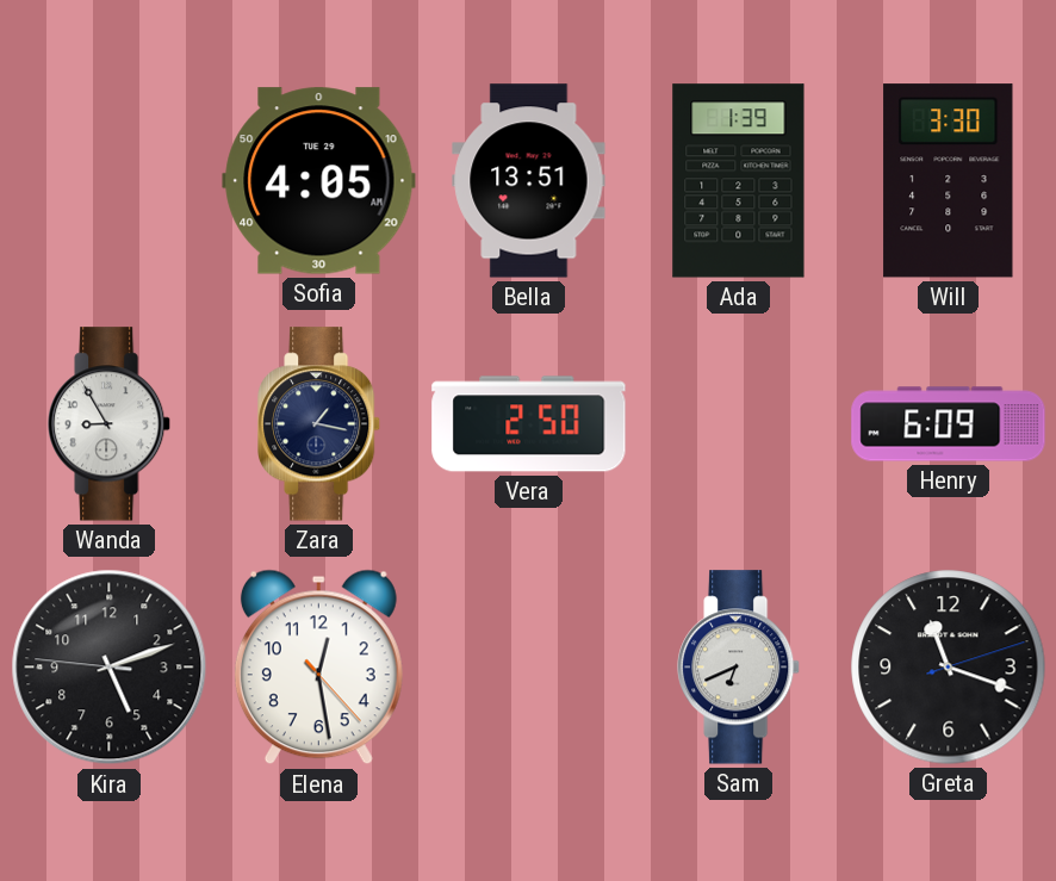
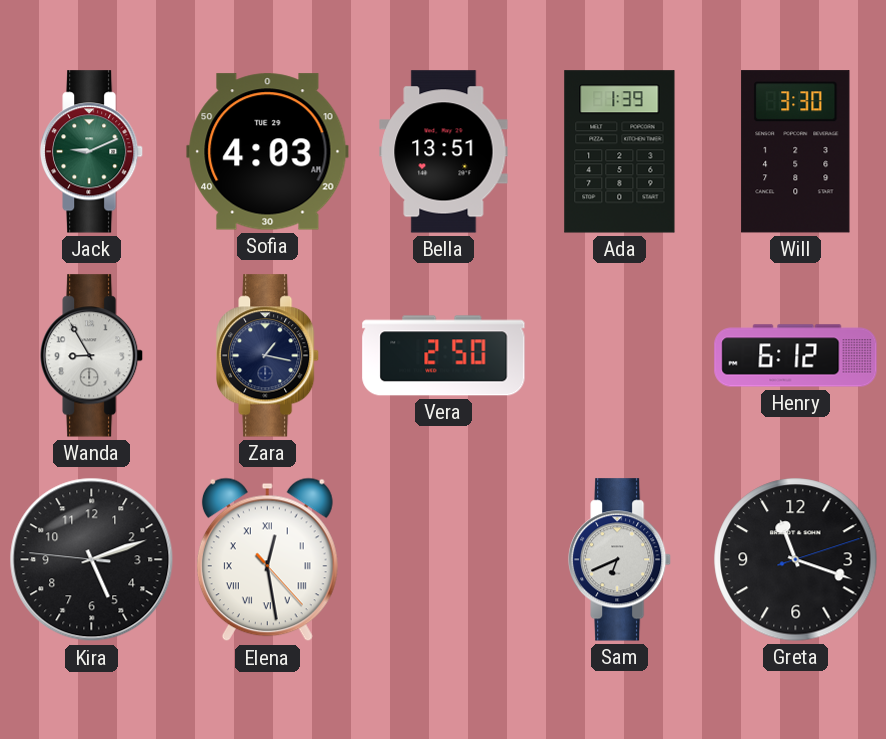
Jack: none -> 9:11 (93, 152)
Sofia: 4:05 -> 4:03 (268, 152)
Henry: 6:09 -> 6:12 (796, 356)
Elena numerals: Arabic -> Roman (267, 560)
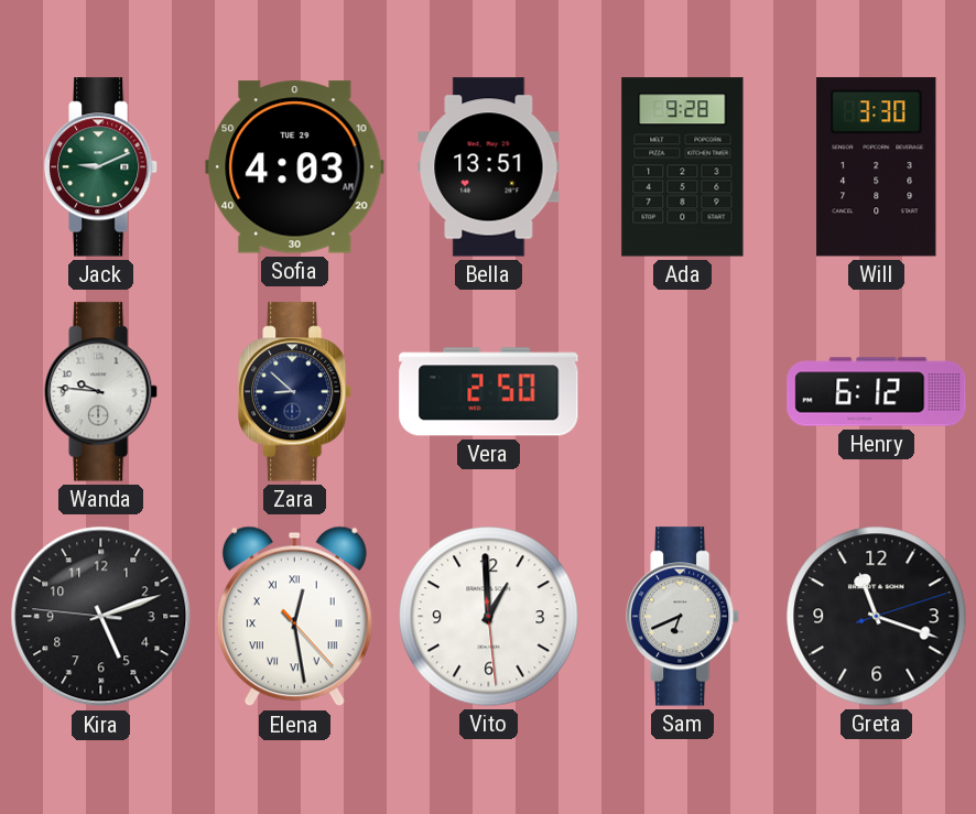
Ada: 1:39 -> 9:28 (683, 167)
Wanda: 8:55 -> 9:46 (102, 392)
Zara: 1:17 -> 8:52 (296, 392)
Vito: none -> 12:59 (489, 617)
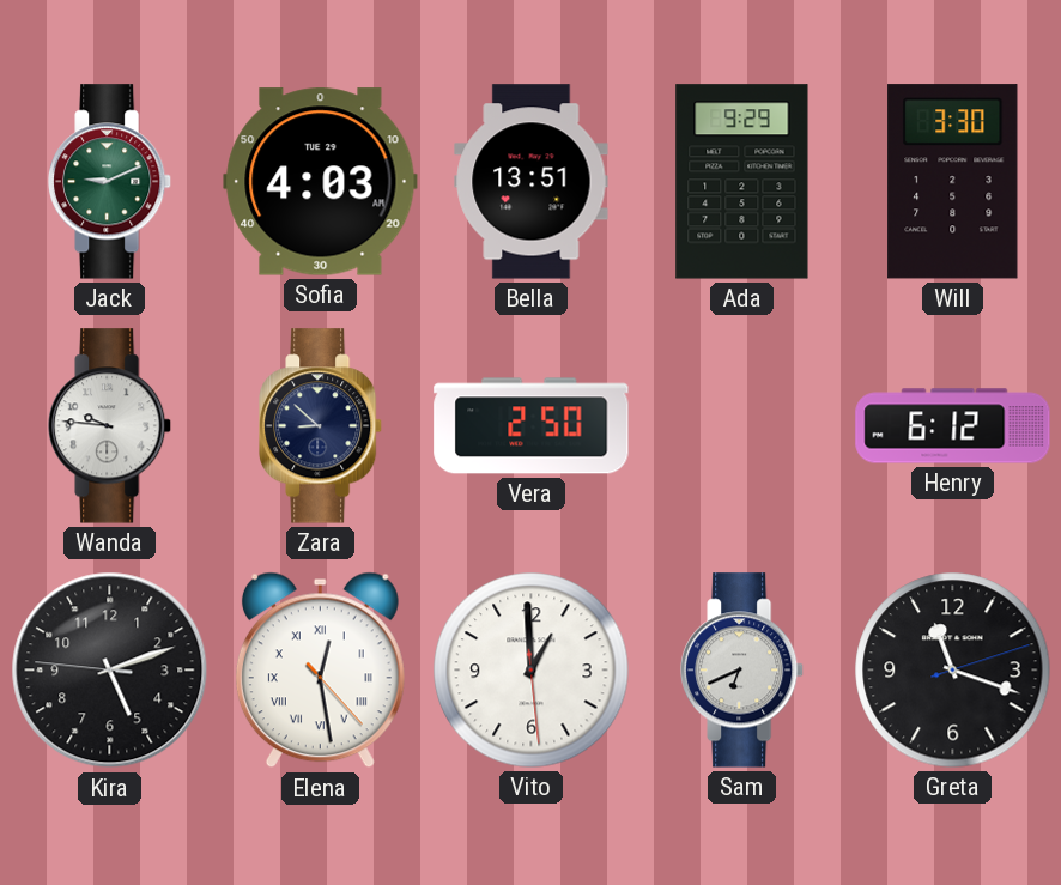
Ada: 9:28 -> 9:29 (742, 182)
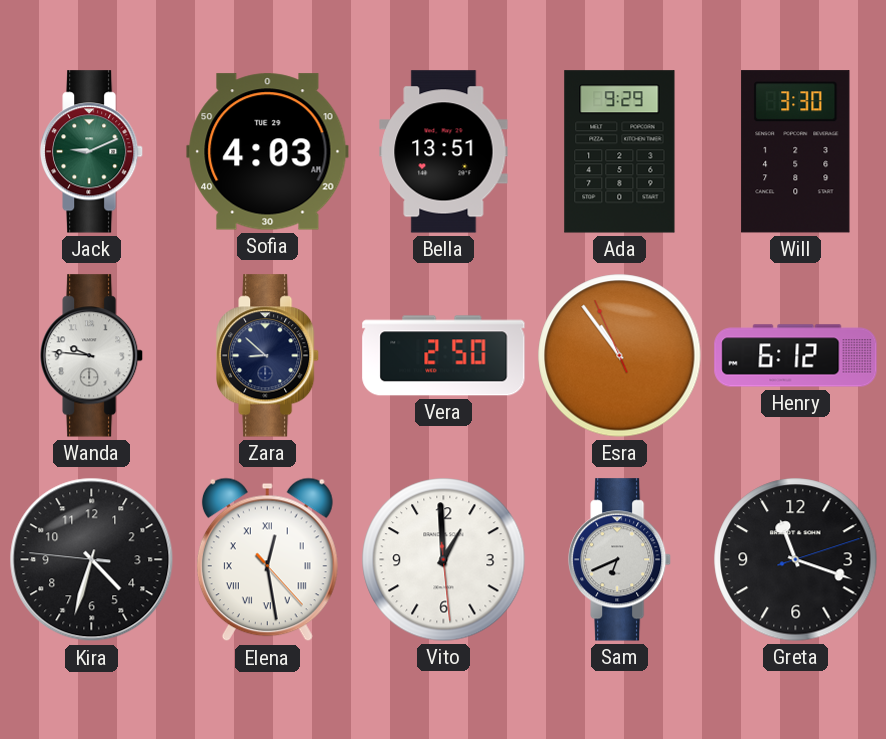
Esra: none -> 10:53 (620, 356)
Kira: 5:11 -> 4:32 (92, 560)
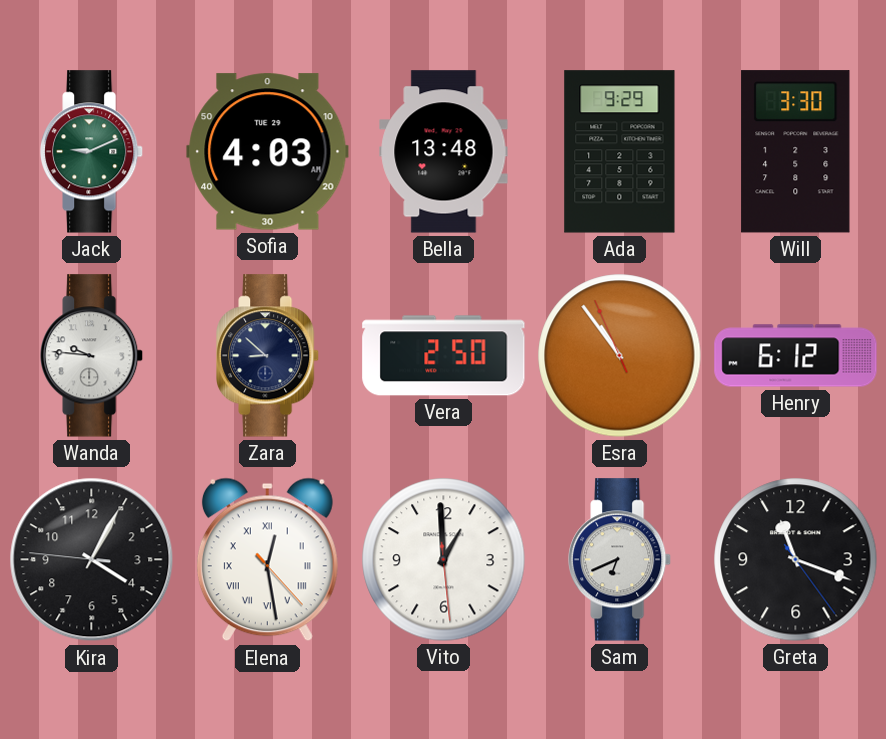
Bella: 13:51 -> 13:48 (444, 152)
Kira: 4:32 -> 4:04 (92, 560)
Greta: 11:18:12 -> 11:18:24 (796, 560)
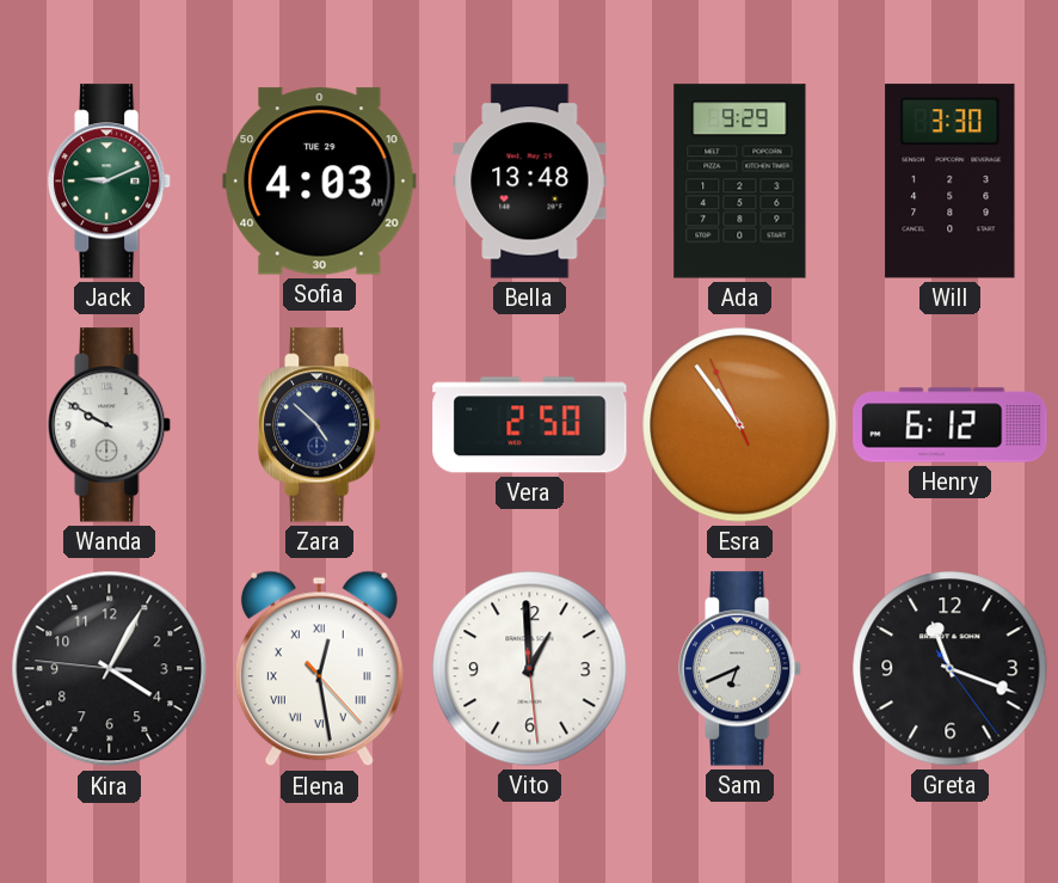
Wanda: 9:46 -> 9:50 (111, 425)
Zara: 8:52 -> 4:52 (321, 425)
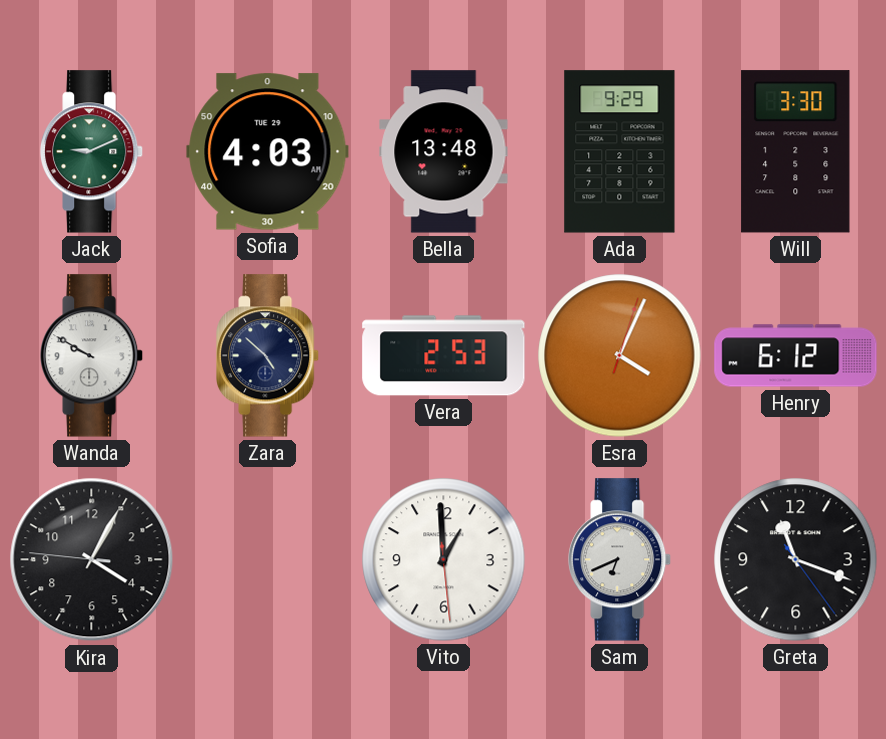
Vera: 2:50 -> 2:53 (444, 356)
Esra: 10:53 -> 4:04 (620, 356)
Elena: 12:28 -> none (319, 669)
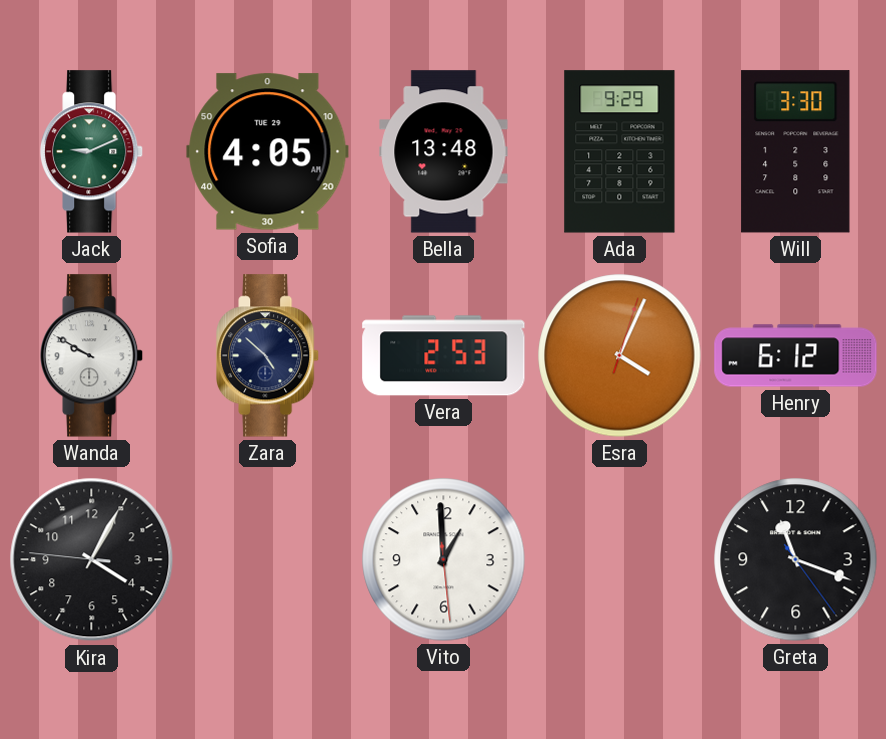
Sofia: 4:03 -> 4:05 (268, 152)
Sam: 6:41 -> none (621, 560)
